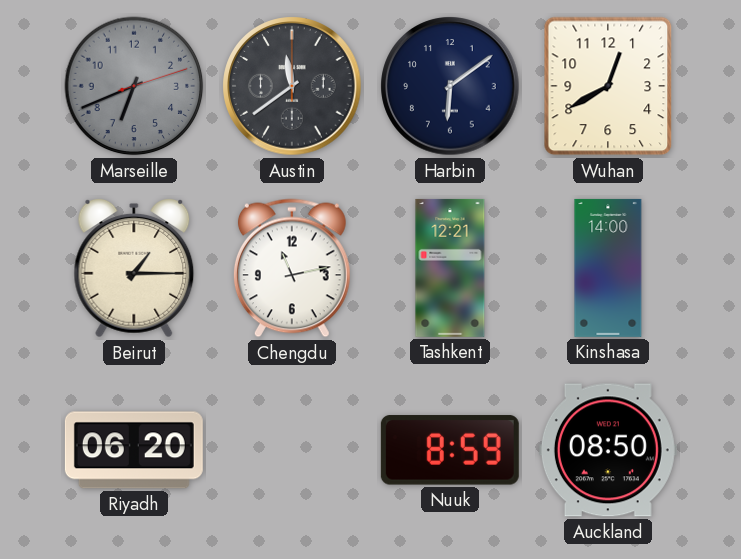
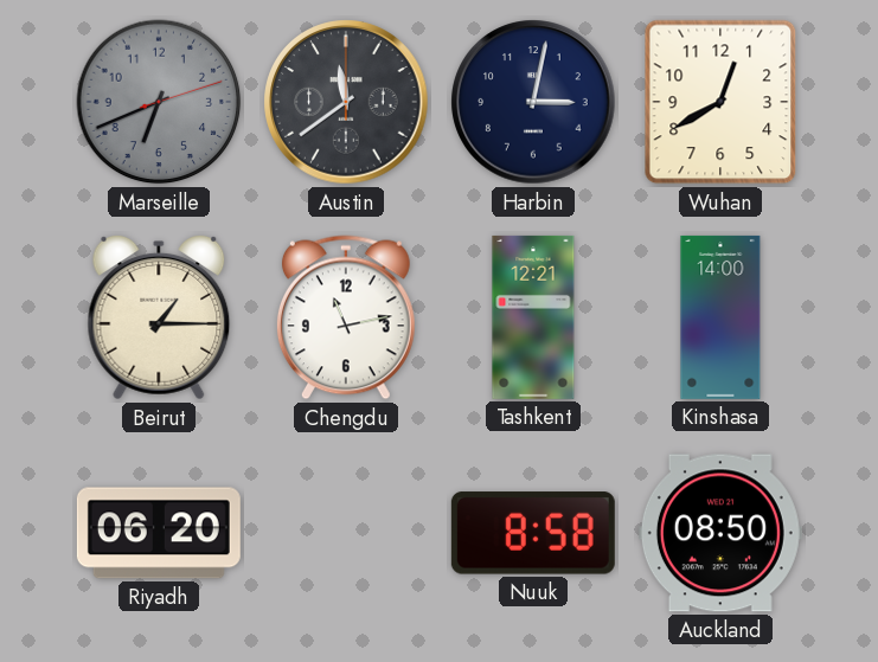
Harbin: 6:09 -> 3:02 (533, 102)
Nuuk: 8:59 -> 8:58 (533, 533)
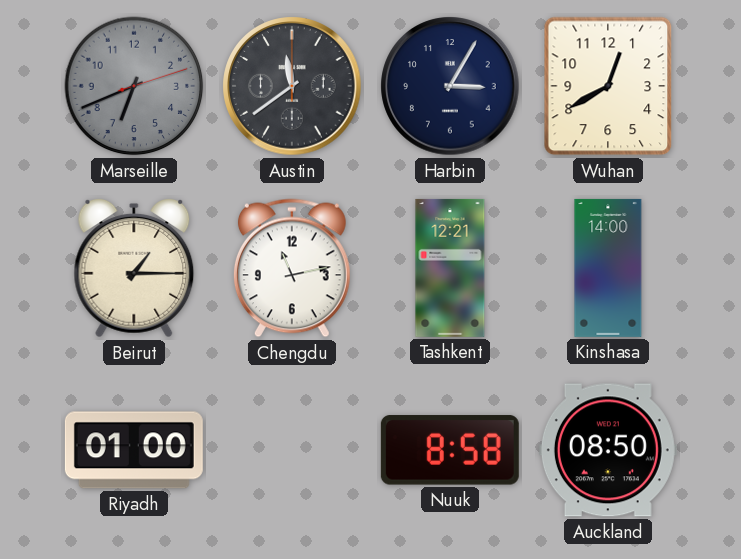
Harbin: 3:02 -> 3:05 (450, 86)
Riyadh: 06:20 -> 01:00 (134, 450)
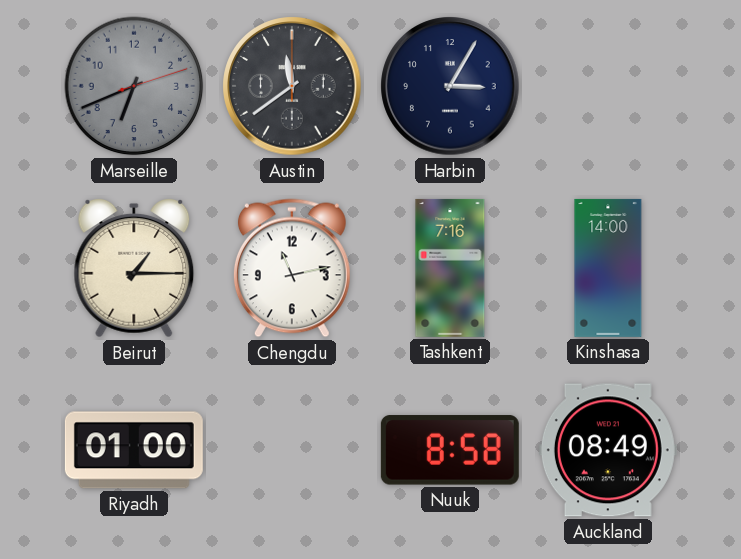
Wuhan: 12:40 -> none (608, 86)
Tashkent: 12:21 -> 7:16 (450, 268)
Auckland: 08:50 -> 08:49 (608, 450)
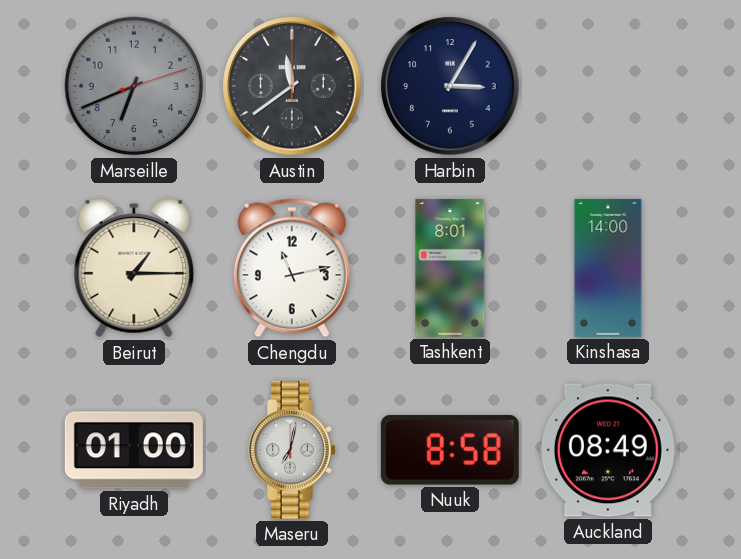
Tashkent: 7:16 -> 8:01 (450, 268)
Maseru: none -> 7:02 (293, 450)
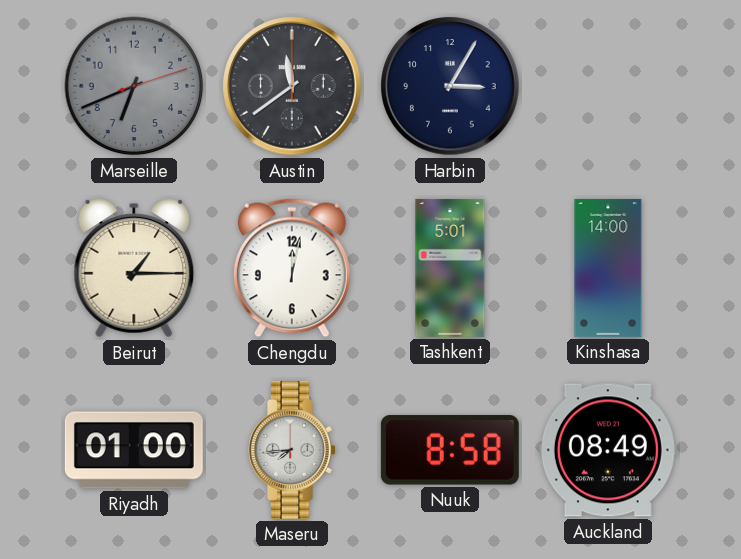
Chengdu: 11:13 -> 12:02 (292, 268)
Tashkent: 8:01 -> 5:01 (450, 268)
Maseru: 7:02 -> 7:44 (293, 450)
